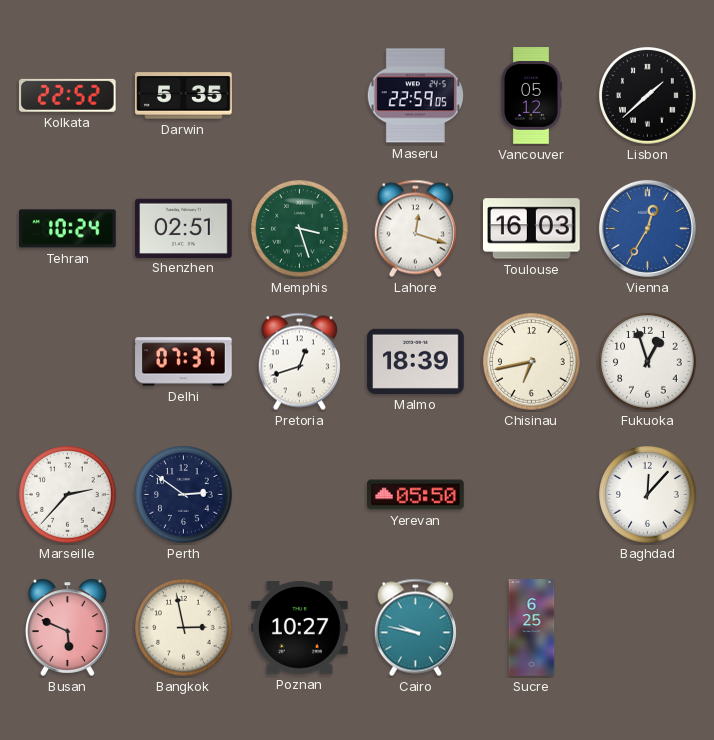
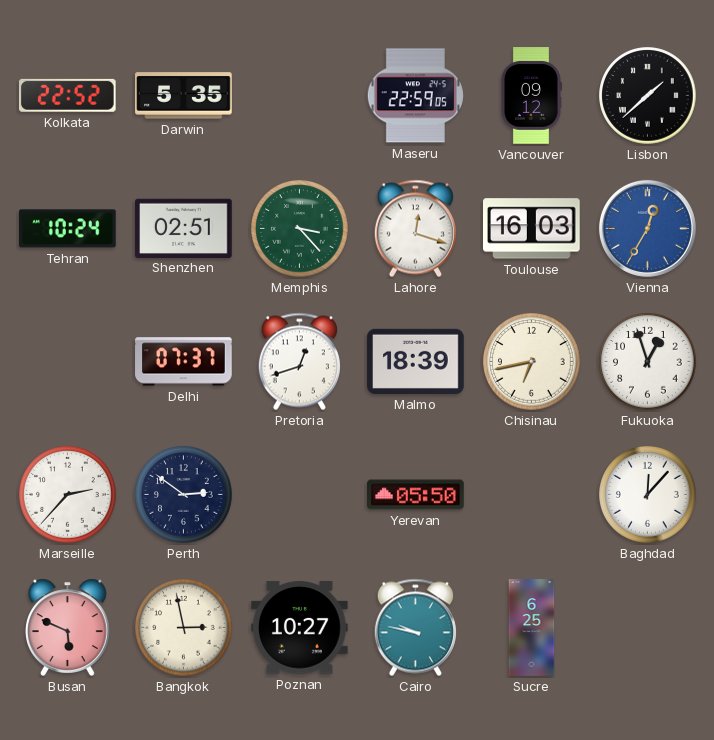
Vancouver: 05:12 -> 09:12 (532, 96)
Memphis: 3:27 -> 3:23 (300, 229)
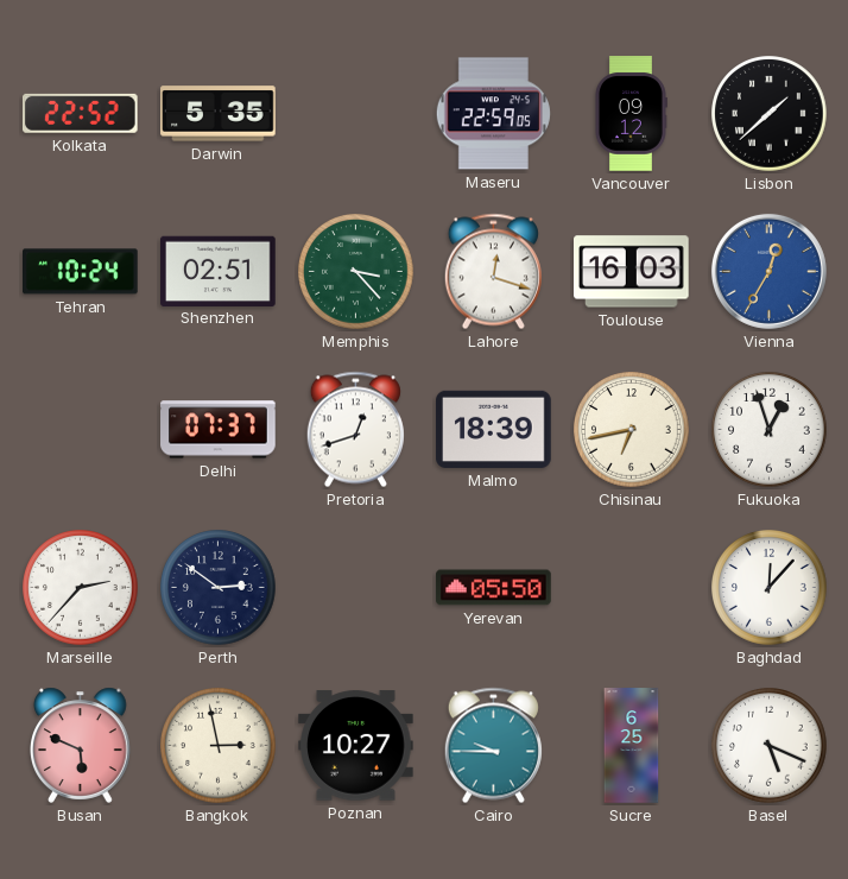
Cairo: 9:47 -> 9:45 (493, 746)
Basel: none -> 5:19 (770, 746)
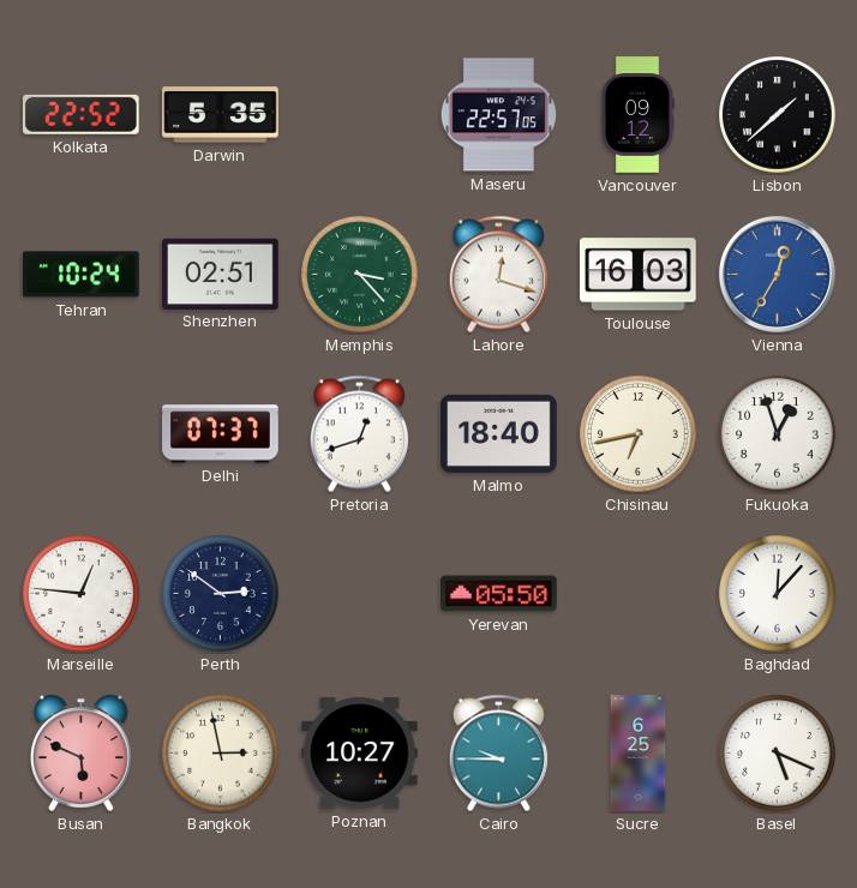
Maseru: 22:59 -> 22:57 (498, 115)
Malmo: 18:39 -> 18:40 (499, 433)
Marseille: 2:37 -> 12:46 (82, 594)
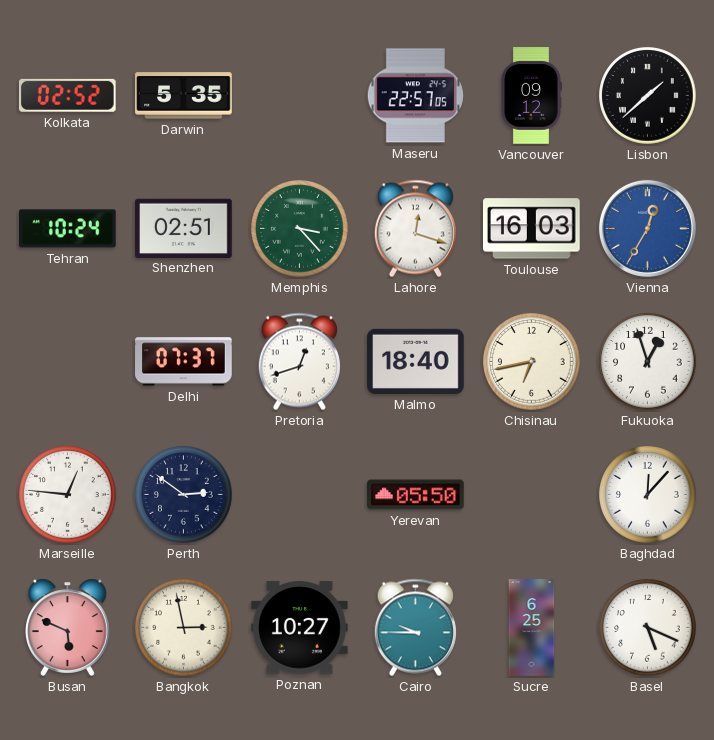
Kolkata: 22:52 -> 02:52 (67, 95)
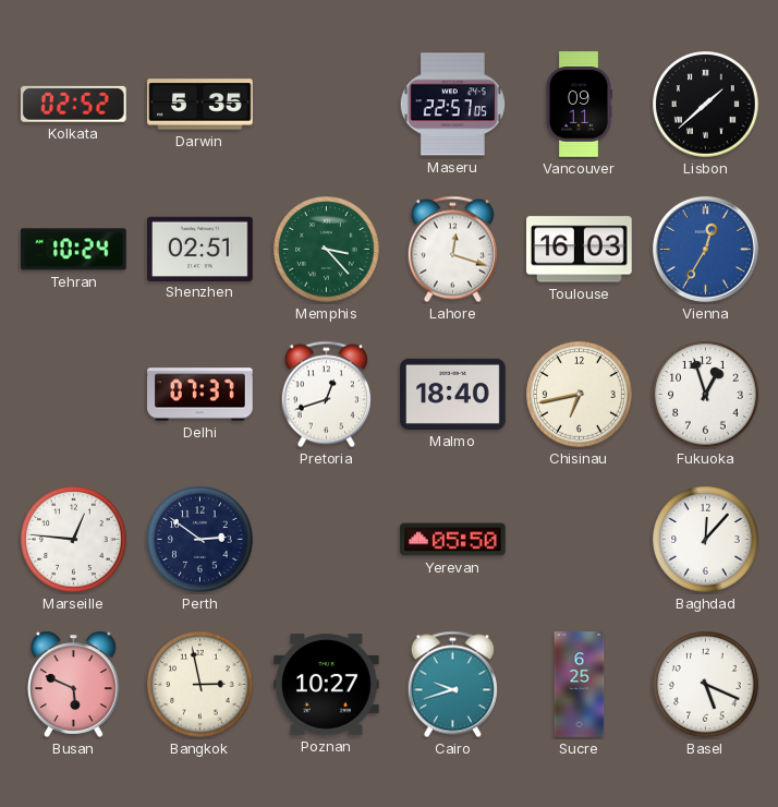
Vancouver: 09:12 -> 09:11 (580, 105)
Cairo: 9:45 -> 9:42 (452, 685)
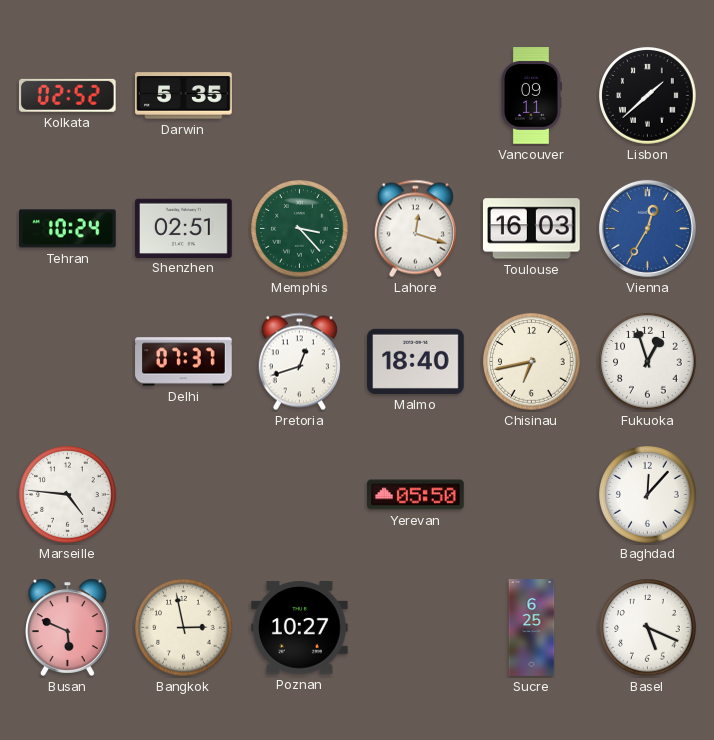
Maseru: 22:57 -> none (452, 105)
Marseille: 12:46 -> 4:46 (68, 495)
Perth: 2:51 -> none (200, 540)
Cairo: 9:42 -> none (452, 685)
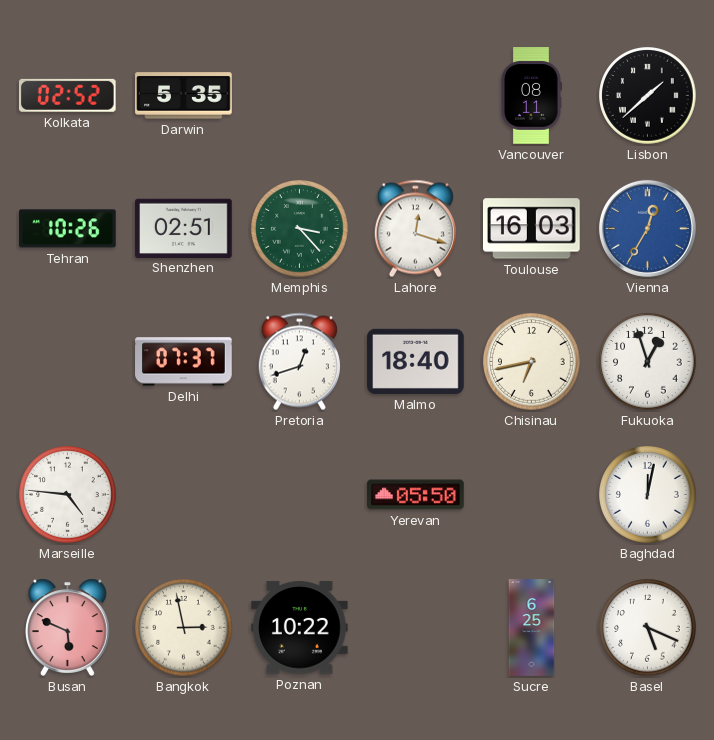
Vancouver: 09:11 -> 08:11 (532, 96)
Tehran: 10:24 -> 10:26 (68, 229)
Baghdad: 12:07 -> 12:02 (648, 495)
Poznan: 10:27 -> 10:22 (300, 628)
